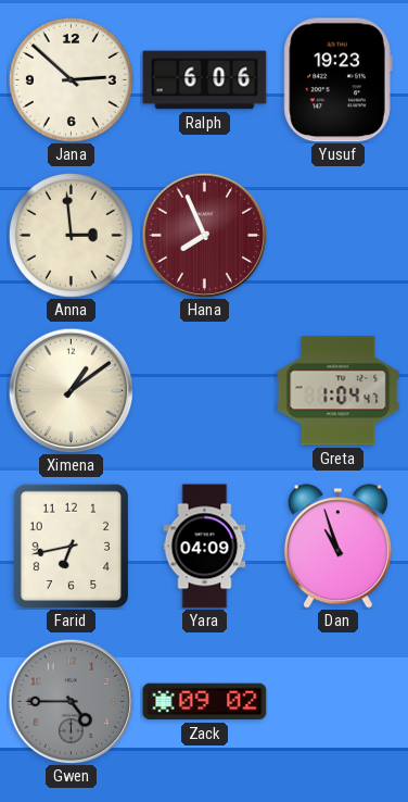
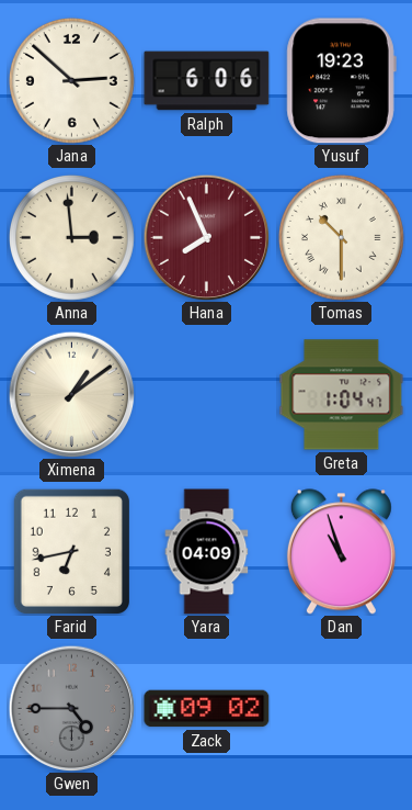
Tomas: none -> 10:30 (341, 237)
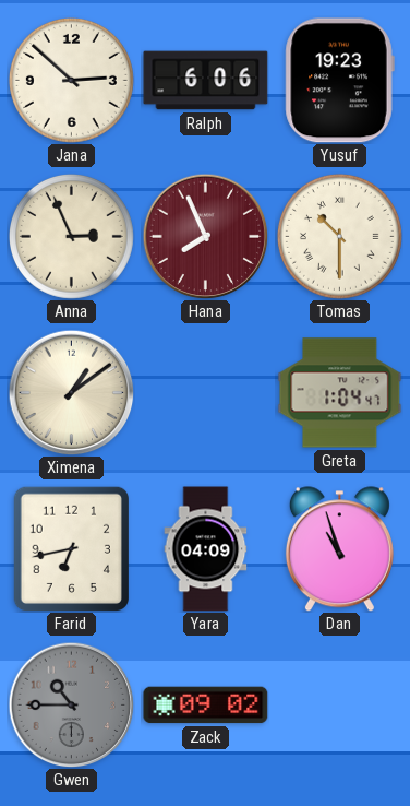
Anna: 2:59 -> 2:56 (71, 236)
Gwen: 4:45 -> 10:45 (71, 704)
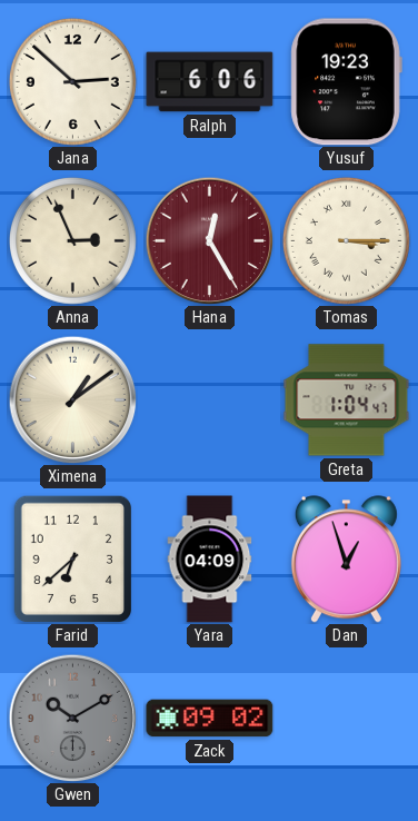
Hana: 7:56 -> 12:25 (209, 240)
Tomas: 10:30 -> 3:15 (346, 240)
Farid: 6:43 -> 6:38 (72, 558)
Dan: 10:57 -> 12:57 (346, 560)
Gwen: 10:45 -> 10:10 (72, 718)
